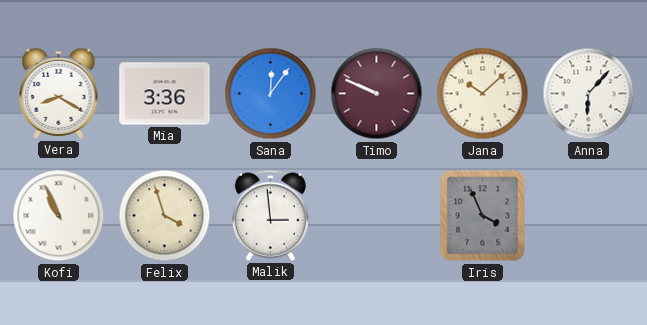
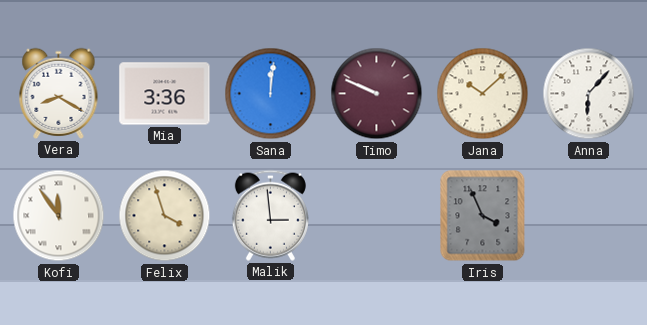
Sana: 12:06 -> 12:01 (271, 94)
Kofi: 10:56 -> 11:54 (59, 216)
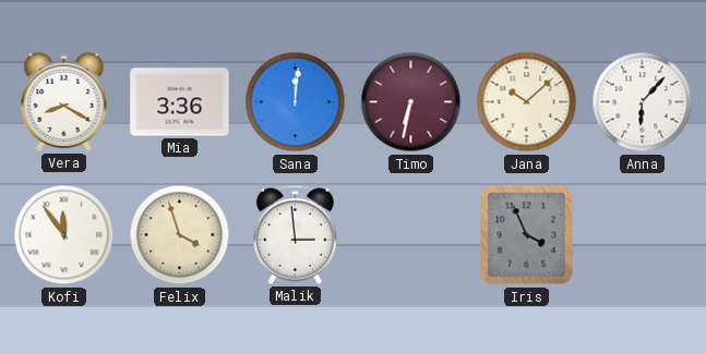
Timo: 9:49 -> 6:32 (411, 102)
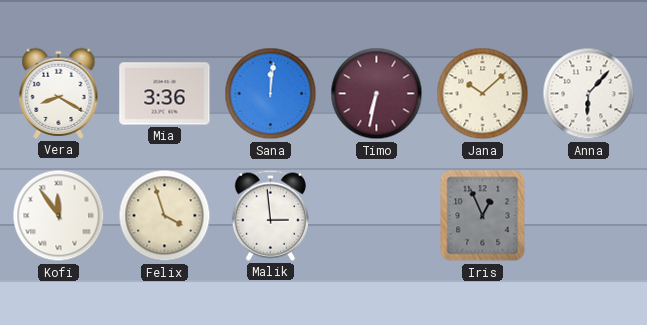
Iris: 3:56 -> 12:56 (483, 216)
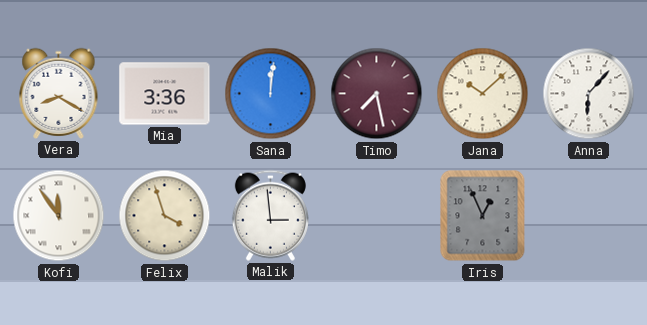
Timo: 6:32 -> 7:28 (377, 94)
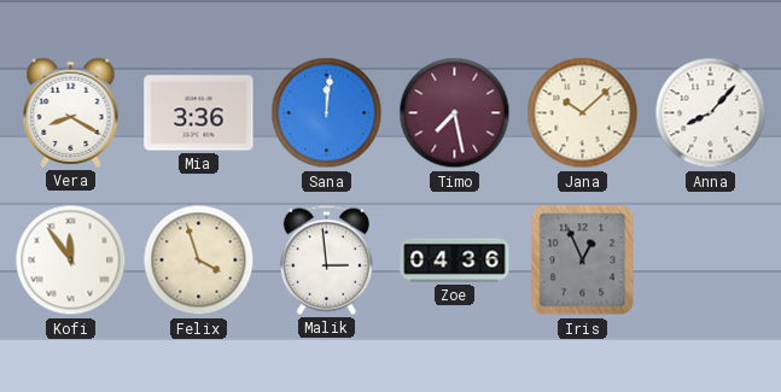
Anna: 6:07 -> 8:07 (711, 113)
Zoe: none -> 04:36 (455, 261)
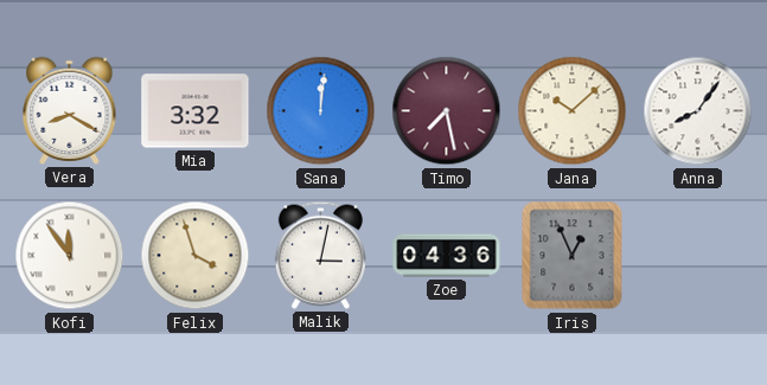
Mia: 3:36 -> 3:32 (196, 111)
Anna: 8:07 -> 8:06 (698, 111)
Malik: 2:59 -> 3:02 (320, 255)
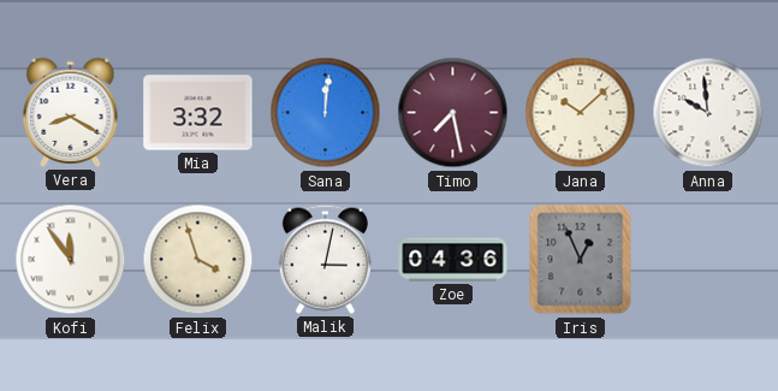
Anna: 8:06 -> 9:59 (708, 113)
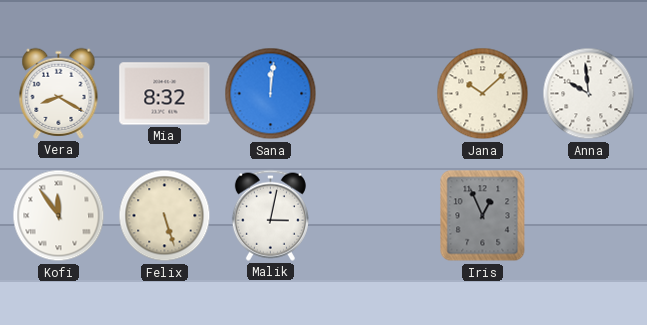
Mia: 3:32 -> 8:32 (165, 94)
Timo: 7:28 -> none (453, 113)
Felix: 3:57 -> 5:27 (165, 216)
Zoe: 04:36 -> none (453, 260)
